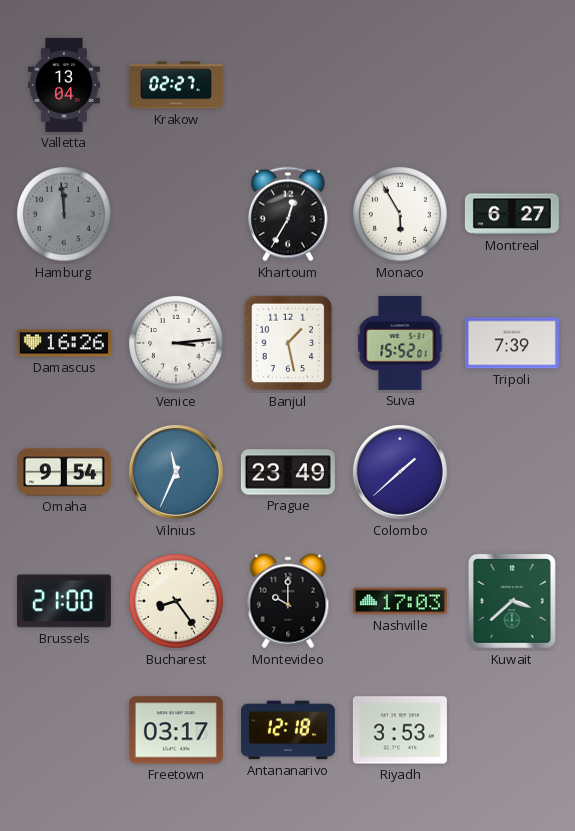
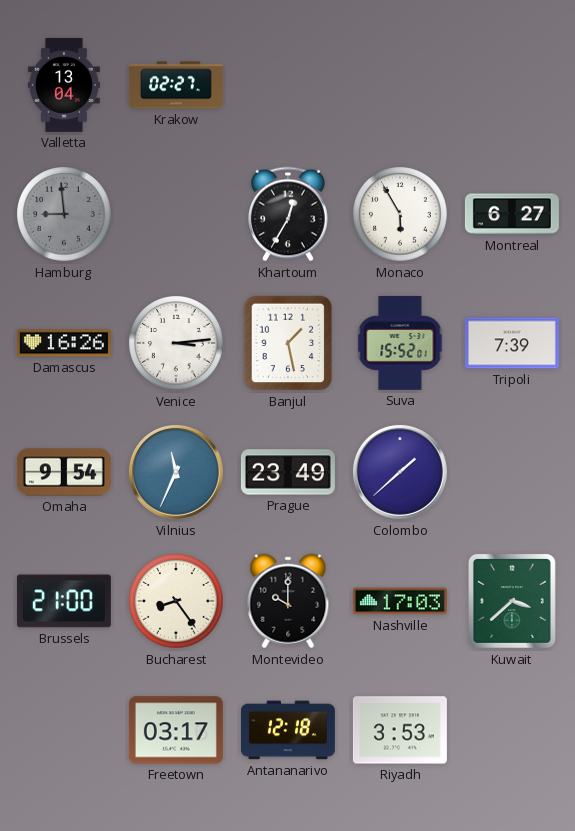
Hamburg: 11:59 -> 8:59 (65, 215)
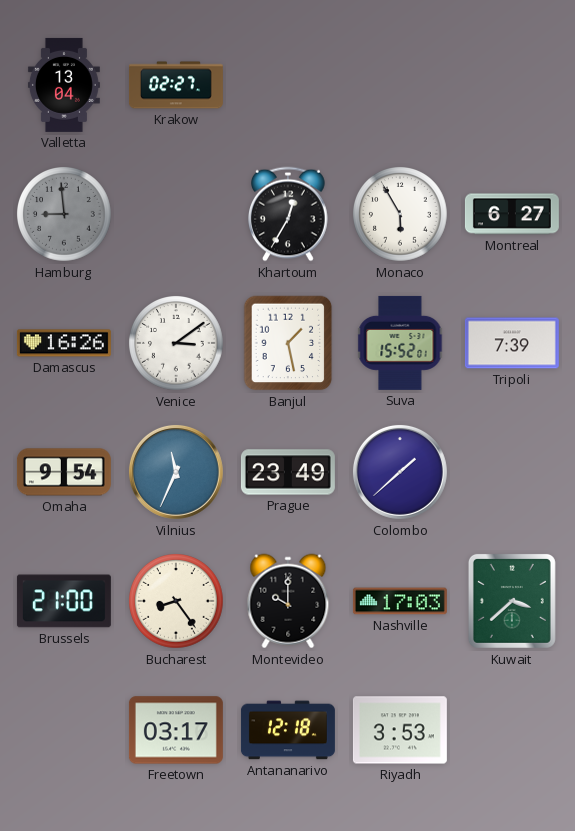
Venice: 3:14 -> 3:09 (177, 344)
